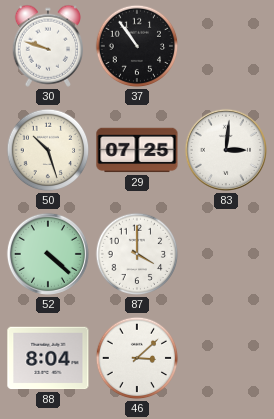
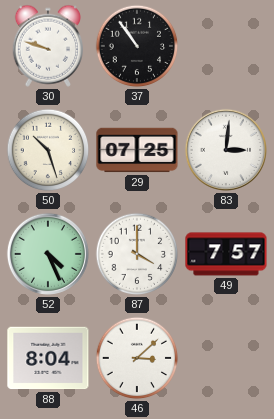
52: 4:22 -> 4:26 (48, 254)
49: none -> 7:57 (226, 254)
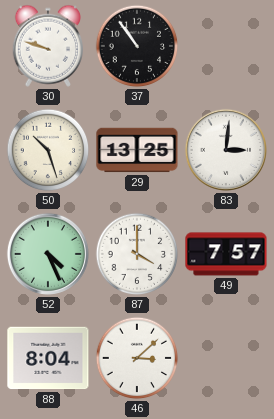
29: 07:25 -> 13:25 (137, 150)
